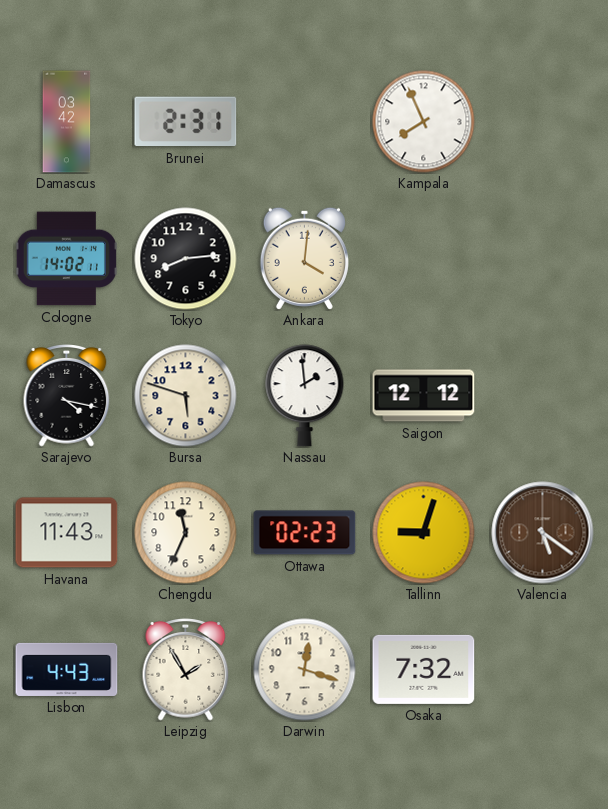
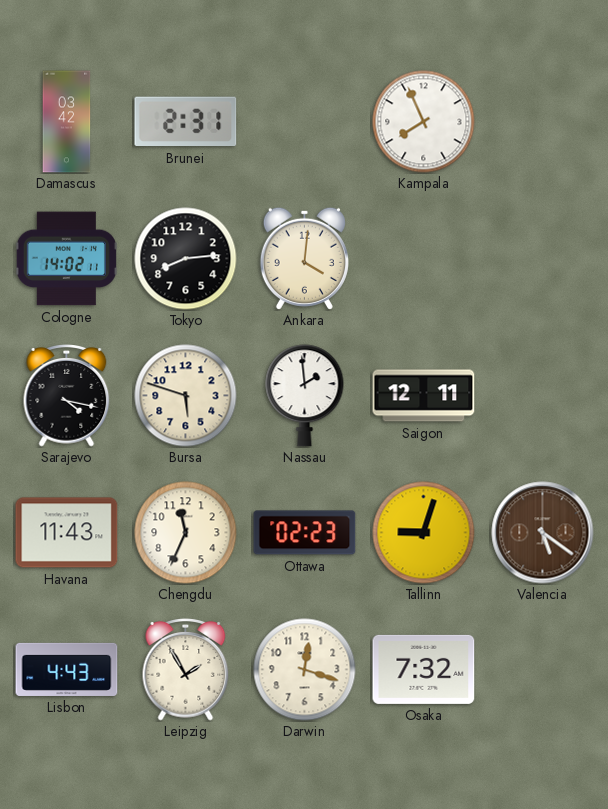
Saigon: 12:12 -> 12:11 (424, 396)
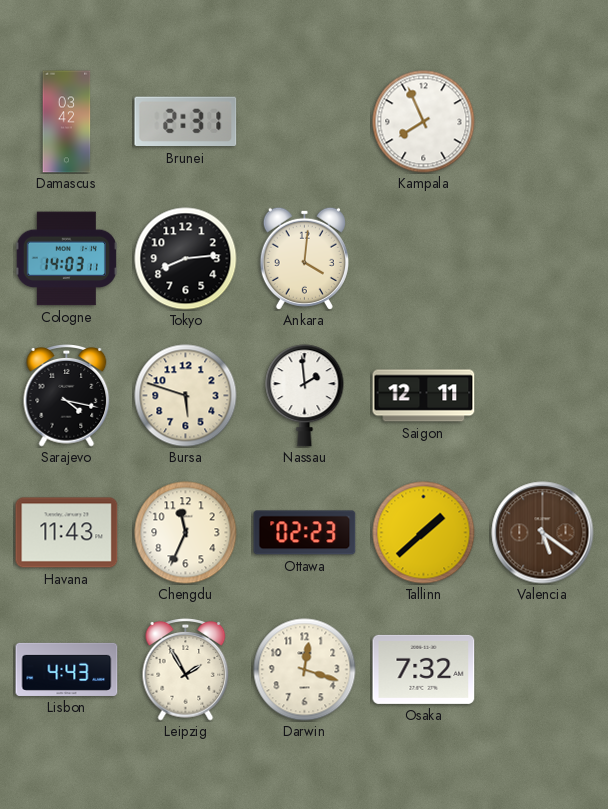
Cologne: 14:02 -> 14:03 (66, 259)
Tallinn: 9:03 -> 1:38 (424, 533)
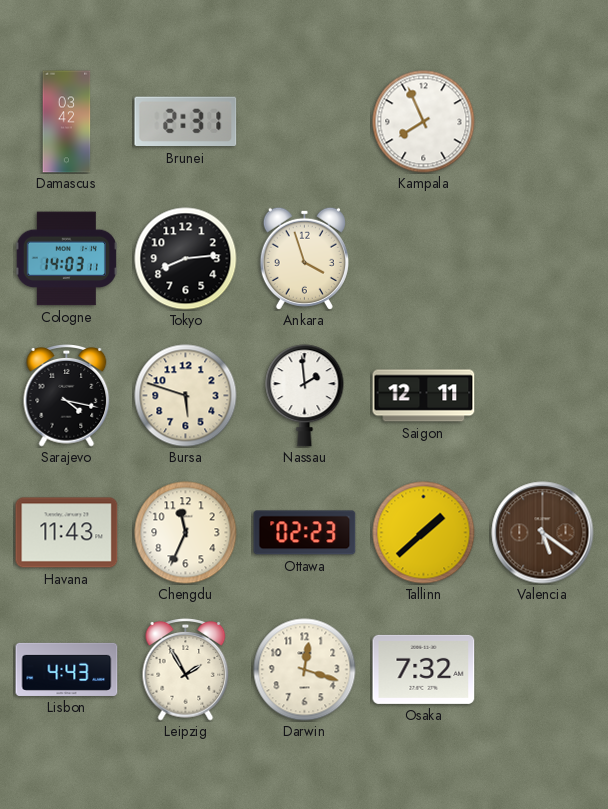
Ankara: 4:01 -> 3:57 (304, 258)
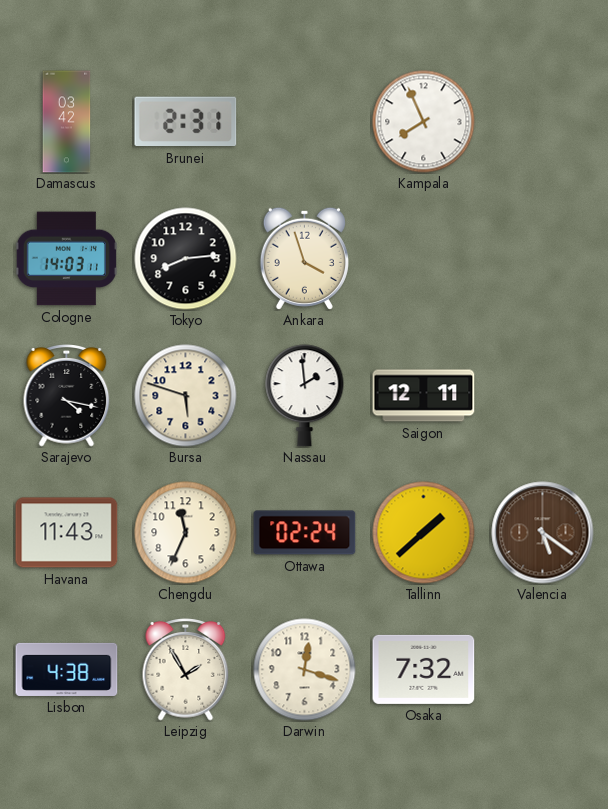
Ottawa: 02:23 -> 02:24 (305, 533)
Lisbon: 4:43 -> 4:38 (67, 669)
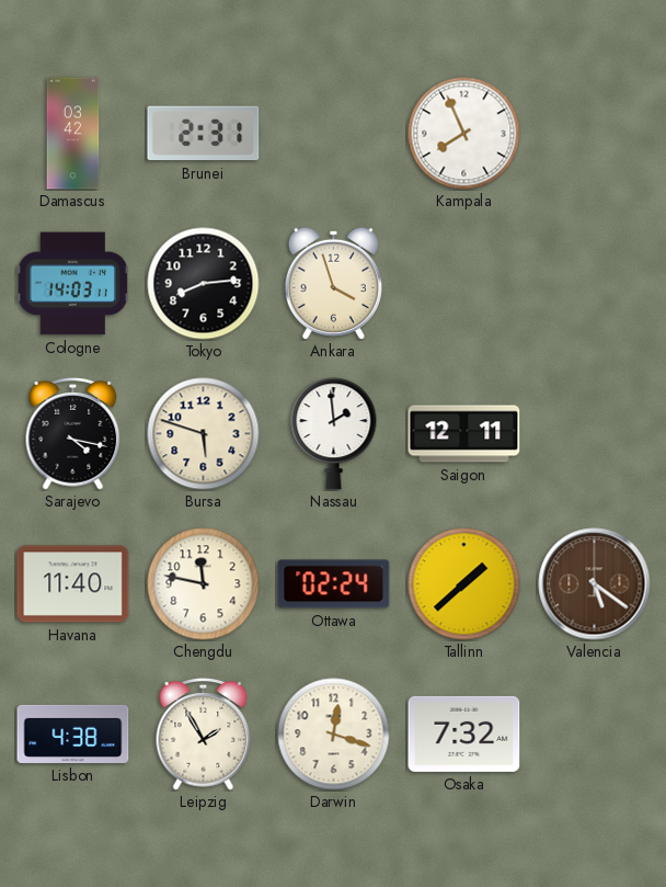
Havana: 11:43 -> 11:40 (73, 584)
Chengdu: 11:34 -> 11:47 (204, 584)
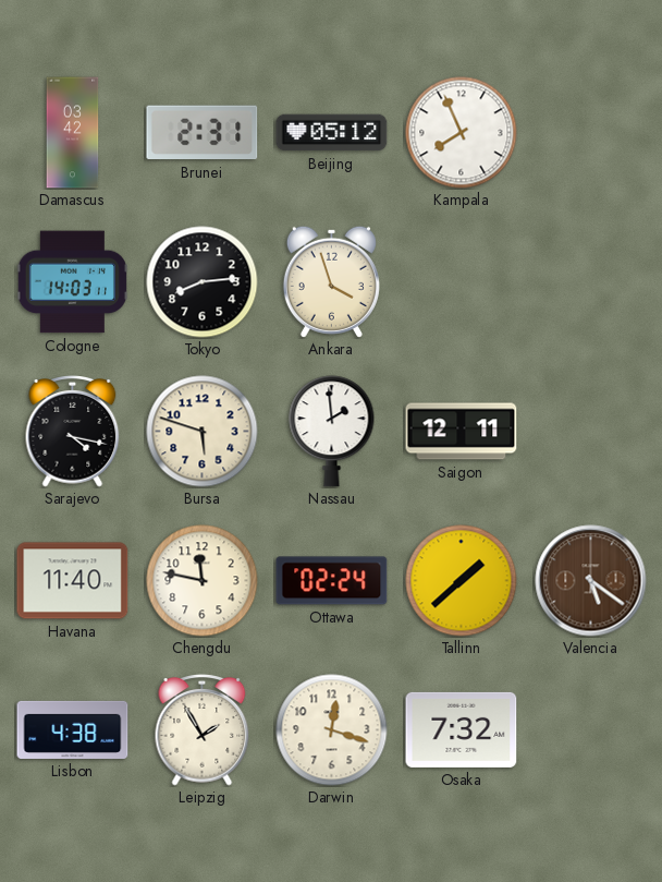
Beijing: none -> 05:12 (332, 133)
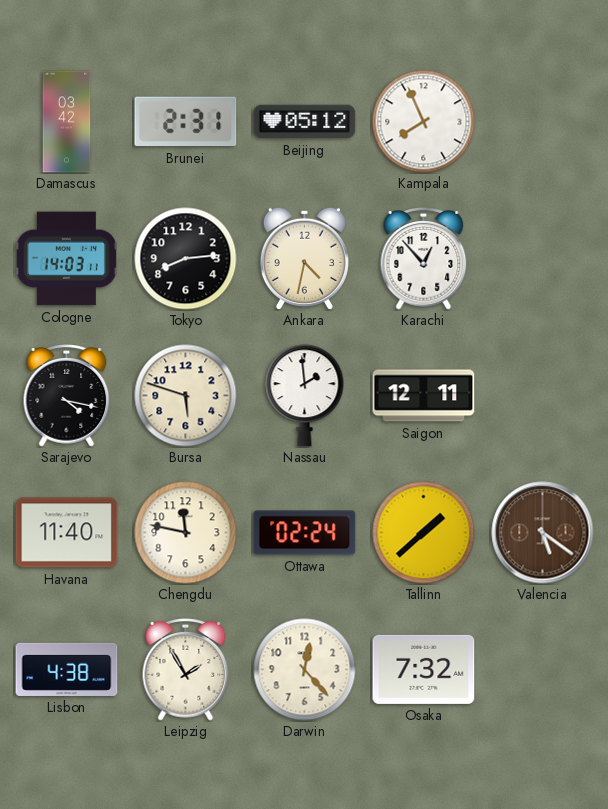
Ankara: 3:57 -> 4:32 (304, 258)
Karachi: none -> 12:53 (424, 259)
Darwin: 12:18 -> 12:23 (305, 670)
